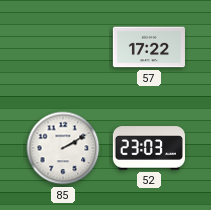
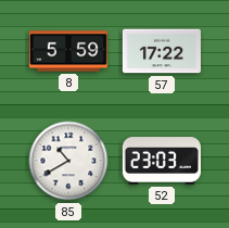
8: none -> 5:59 (68, 51)
85: 2:10 -> 10:40 (68, 161)
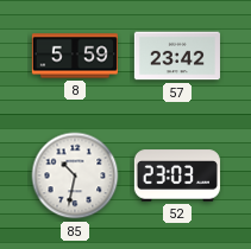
57: 17:22 -> 23:42 (176, 56)
85: 10:40 -> 10:32 (75, 175)
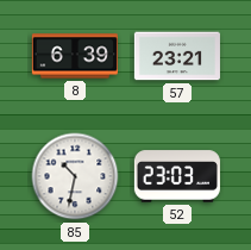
8: 5:59 -> 6:39 (75, 56)
57: 23:42 -> 23:21 (176, 56)
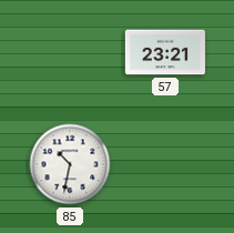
8: 6:39 -> none (75, 56)
52: 23:03 -> none (177, 176)
